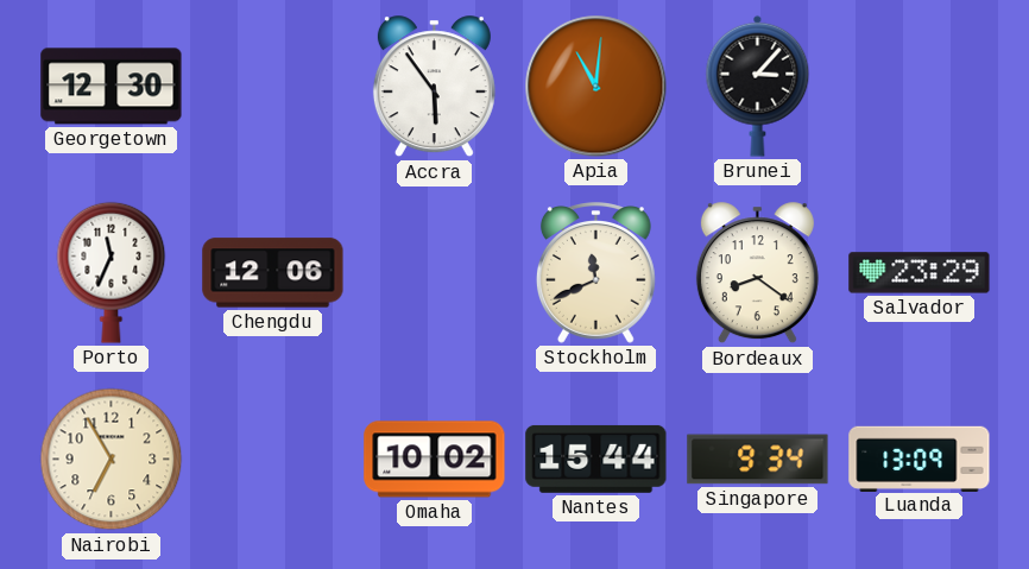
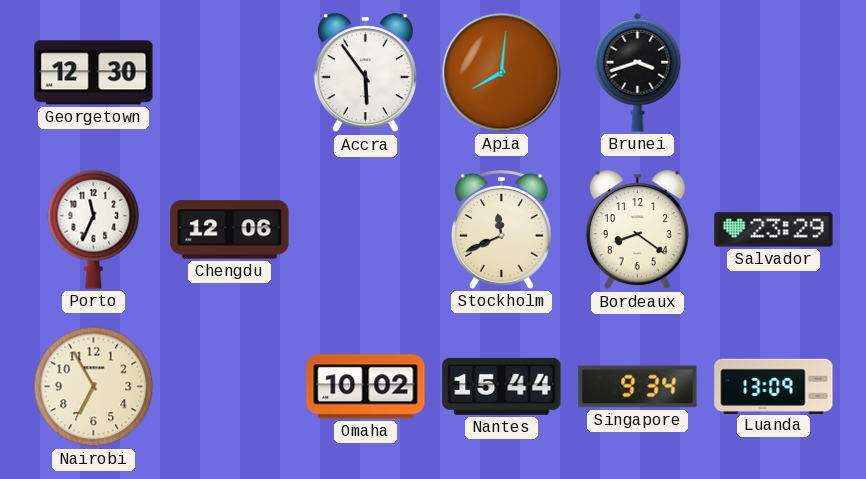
Apia: 11:01 -> 8:01 (502, 73)
Brunei: 3:07 -> 3:42 (638, 72)
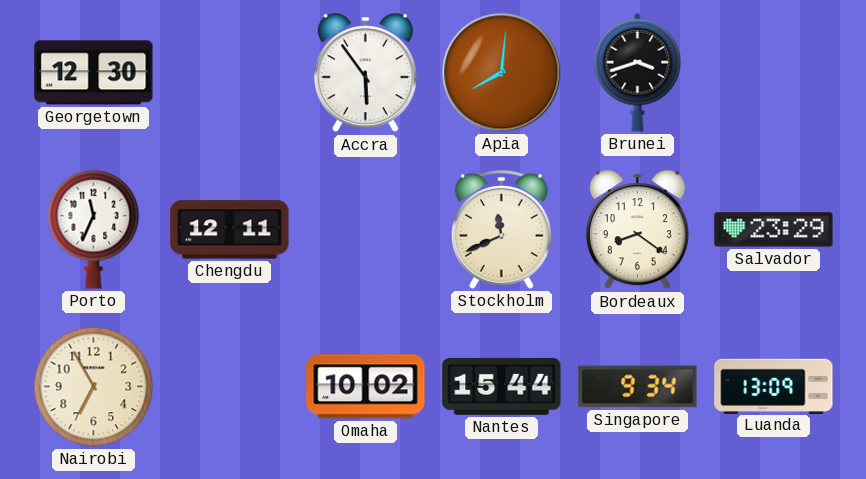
Chengdu: 12:06 -> 12:11 (230, 230)
